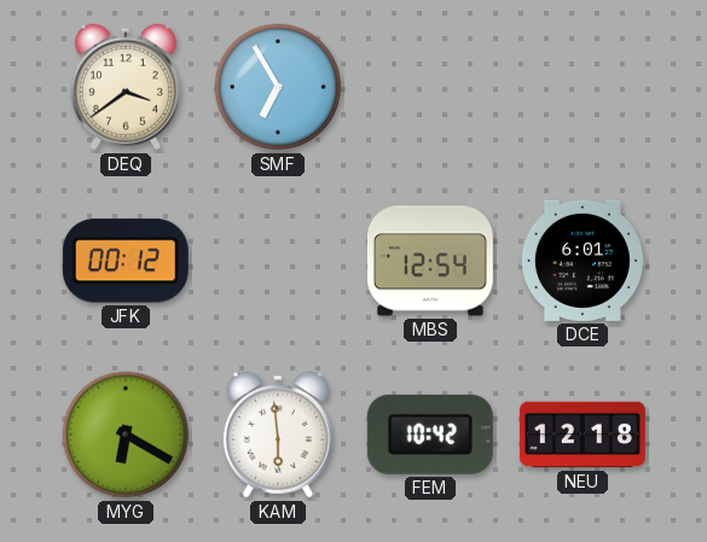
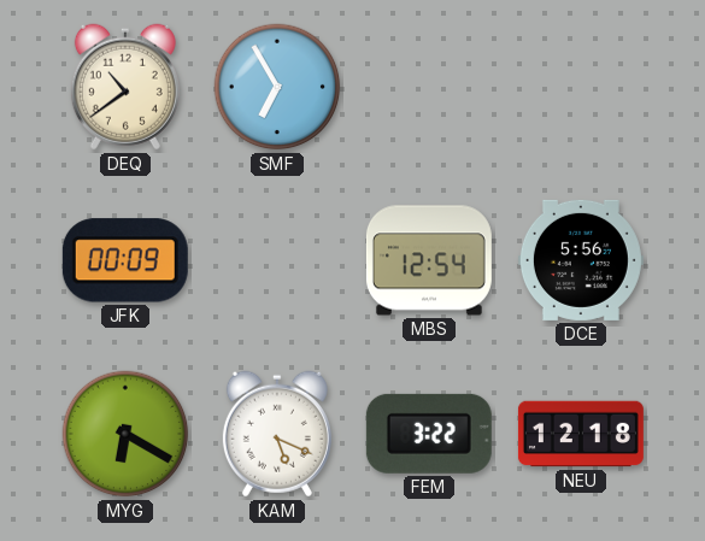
DEQ: 3:39 -> 10:39 (125, 87)
JFK: 00:12 -> 00:09 (125, 260)
DCE: 6:01 -> 5:56 (581, 260)
KAM: 5:59 -> 5:19 (277, 434)
FEM: 10:42 -> 3:22 (429, 434)
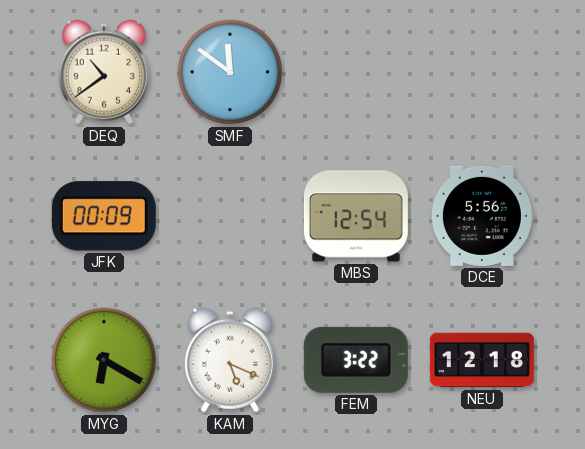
SMF: 6:55 -> 11:51 (230, 72)
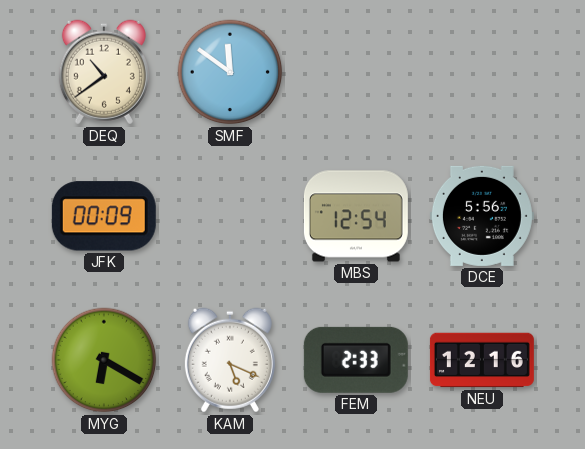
FEM: 3:22 -> 2:33 (356, 360)
NEU: 12:18 -> 12:16 (482, 360)
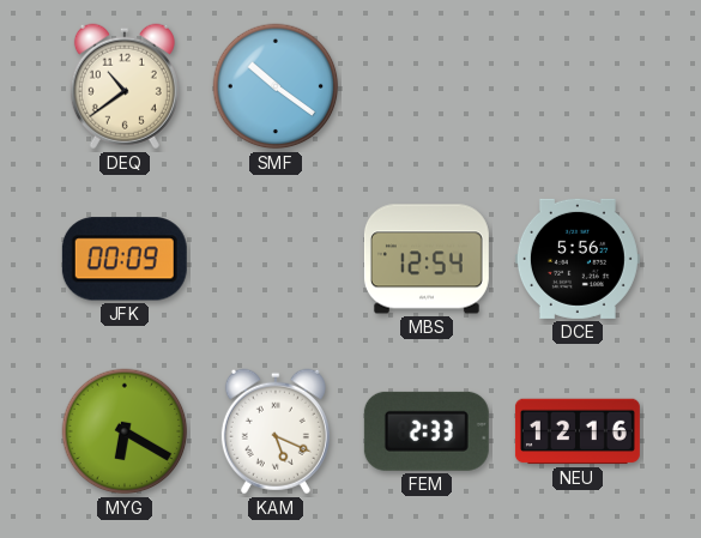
SMF: 11:51 -> 10:21 (276, 86)
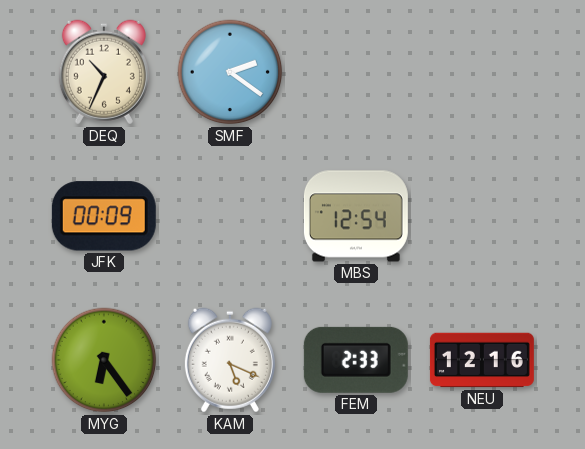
DEQ: 10:39 -> 10:34 (104, 72)
SMF: 10:21 -> 2:21 (230, 72)
DCE: 5:56 -> none (578, 259)
MYG: 6:20 -> 6:24 (104, 360)
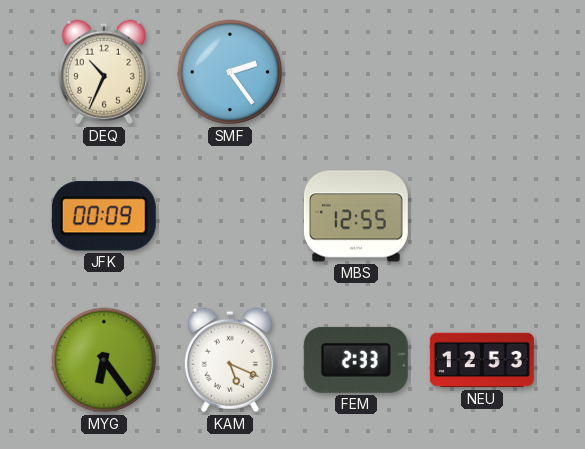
SMF: 2:21 -> 2:24 (230, 72)
MBS: 12:54 -> 12:55 (356, 216)
NEU: 12:16 -> 12:53 (482, 360)
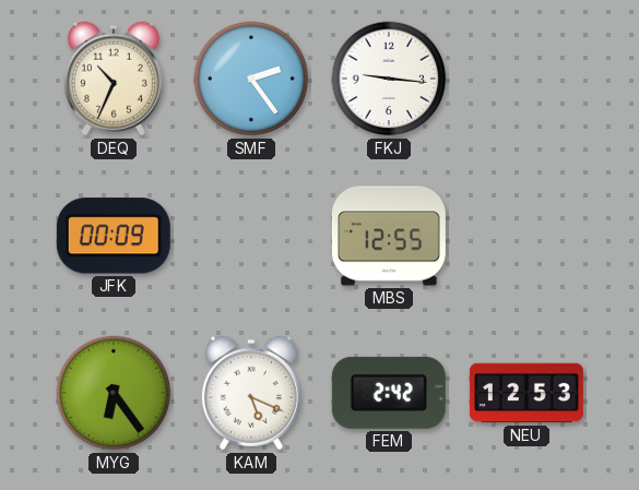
FKJ: none -> 9:16 (389, 79)
FEM: 2:33 -> 2:42 (389, 393)
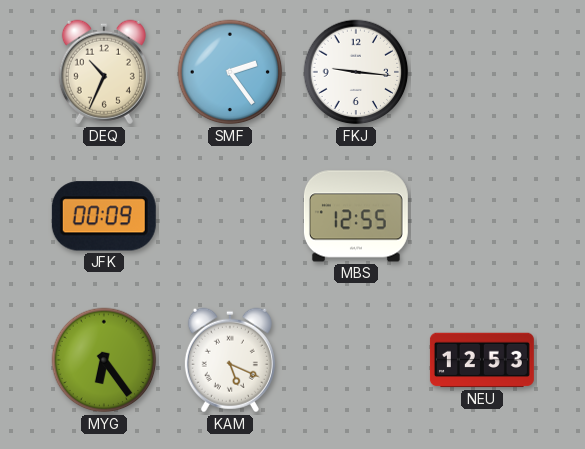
FEM: 2:42 -> none (389, 393)
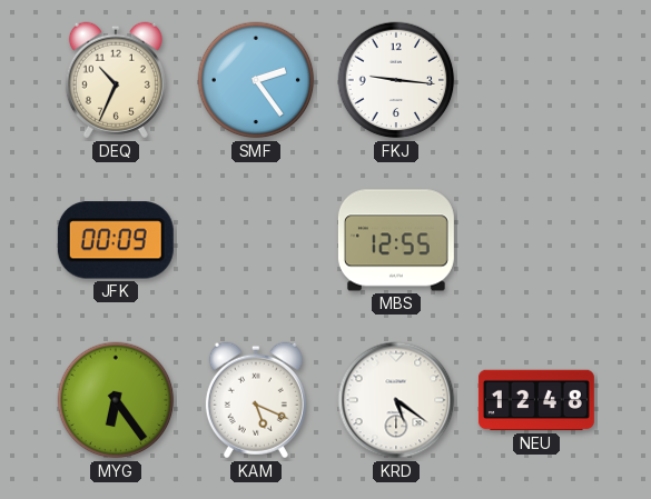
KRD: none -> 5:21 (396, 400)
NEU: 12:53 -> 12:48 (536, 400)
